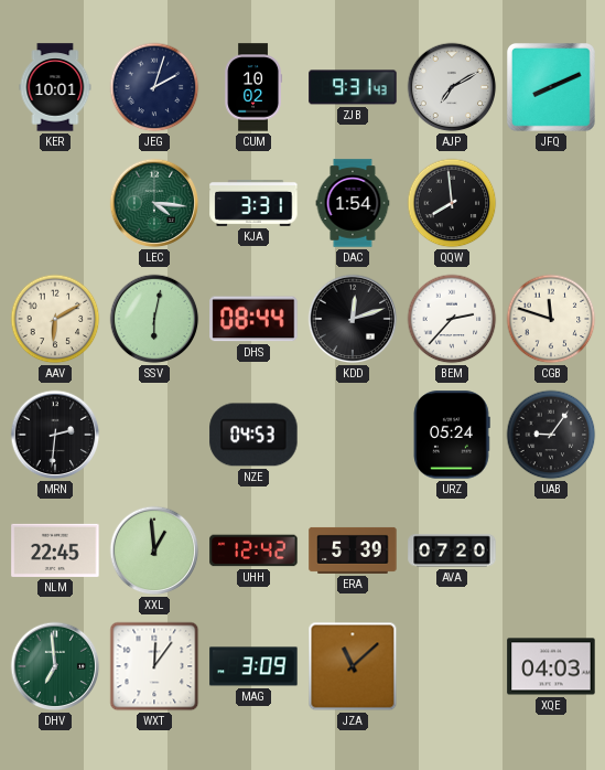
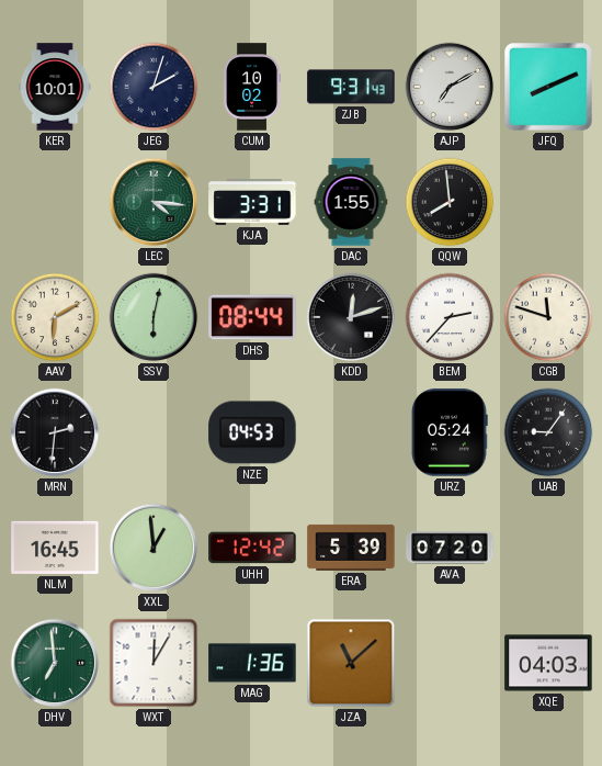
DAC: 1:54 -> 1:55 (351, 202)
NLM: 22:45 -> 16:45 (55, 548)
WXT: 12:06 -> 12:05 (154, 663)
MAG: 3:09 -> 1:36 (252, 663)
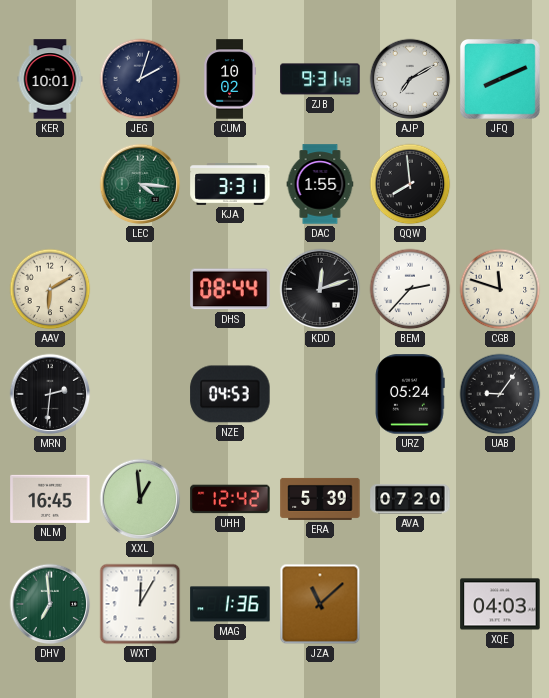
SSV: 6:02 -> none (154, 317)
